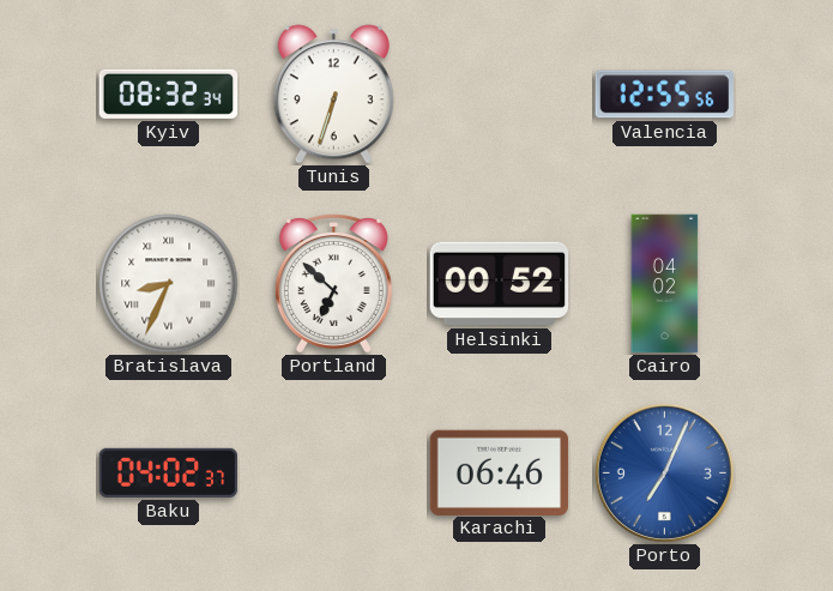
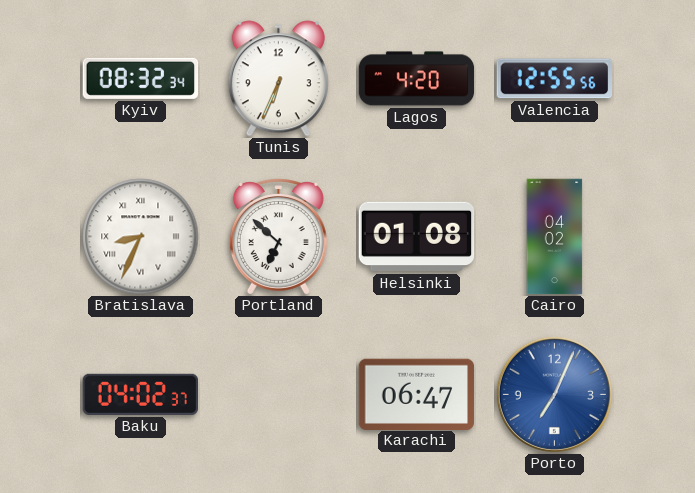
Tunis: 6:33 -> 6:34 (278, 79)
Lagos: none -> 4:20 (417, 79)
Helsinki: 00:52 -> 01:08 (417, 237)
Karachi: 06:46 -> 06:47 (417, 394)
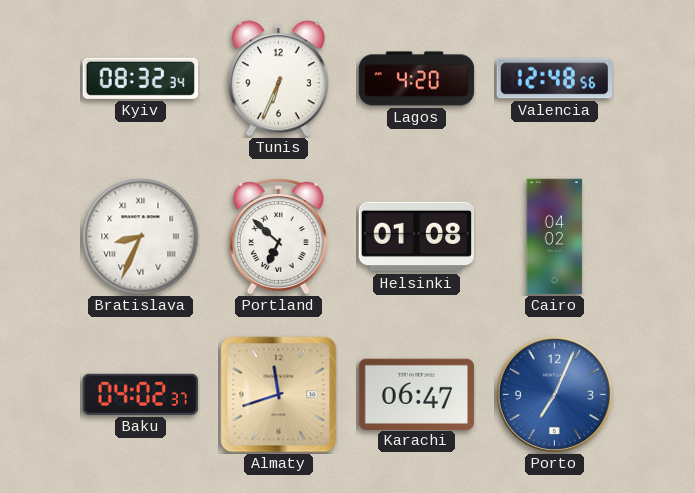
Valencia: 12:55 -> 12:48 (554, 79)
Almaty: none -> 11:42 (279, 395)
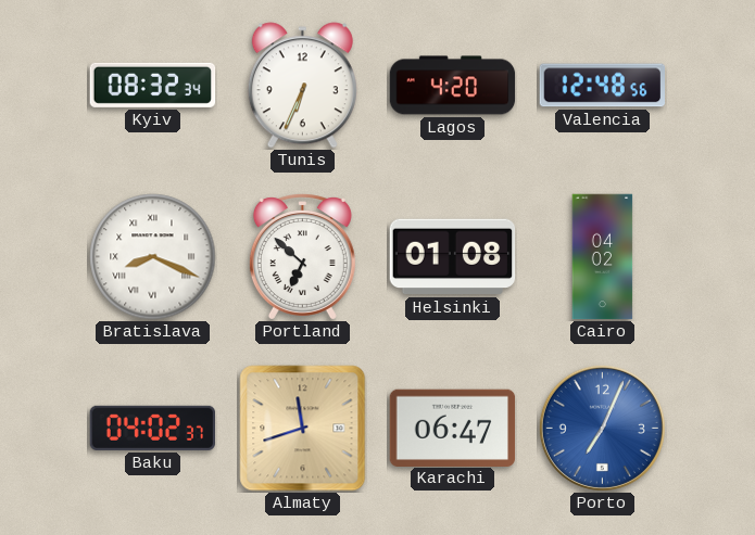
Bratislava: 8:34 -> 8:19 (153, 257)
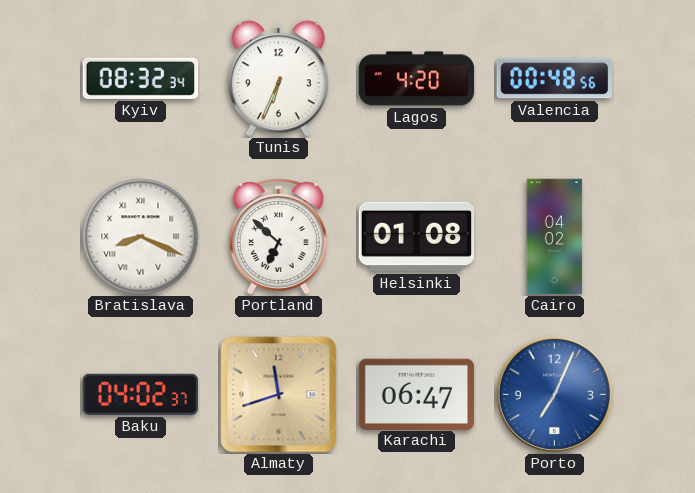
Valencia: 12:48 -> 00:48 (554, 79)
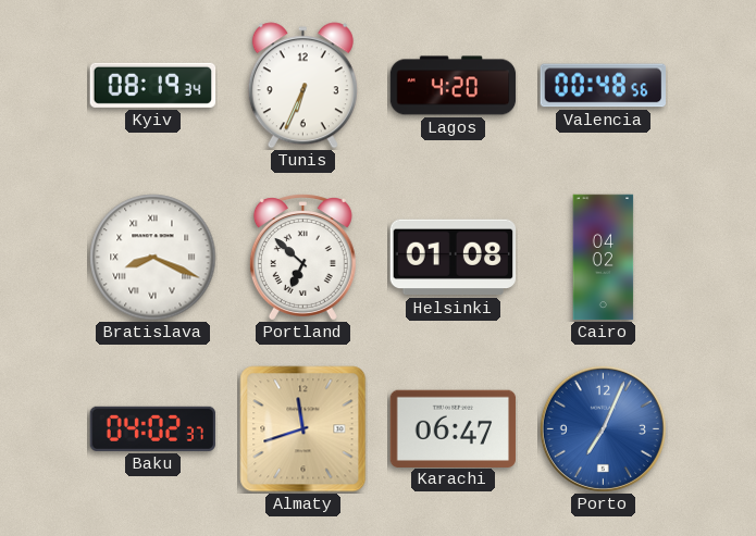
Kyiv: 08:32 -> 08:19 (153, 85)
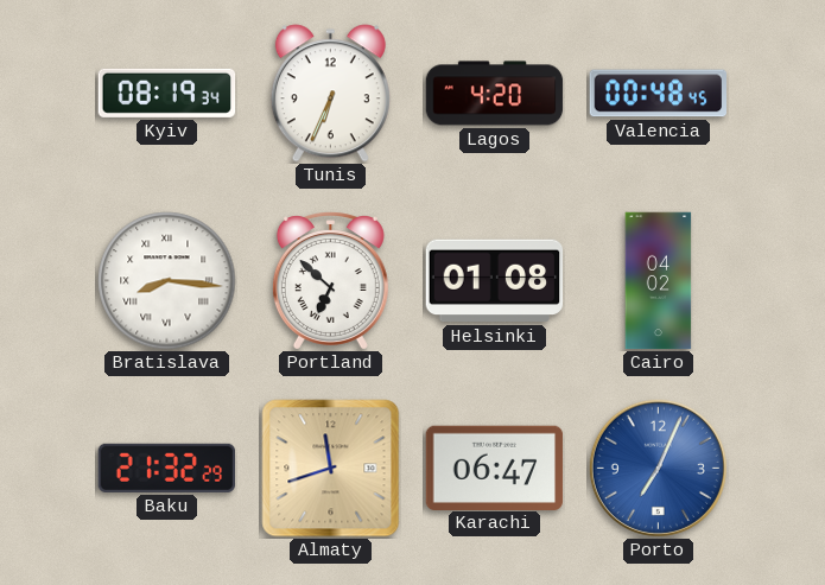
Valencia: 00:48:56 -> 00:48:45 (658, 94)
Bratislava: 8:19 -> 8:16 (167, 281)
Baku: 04:02 -> 21:32 (166, 468)
